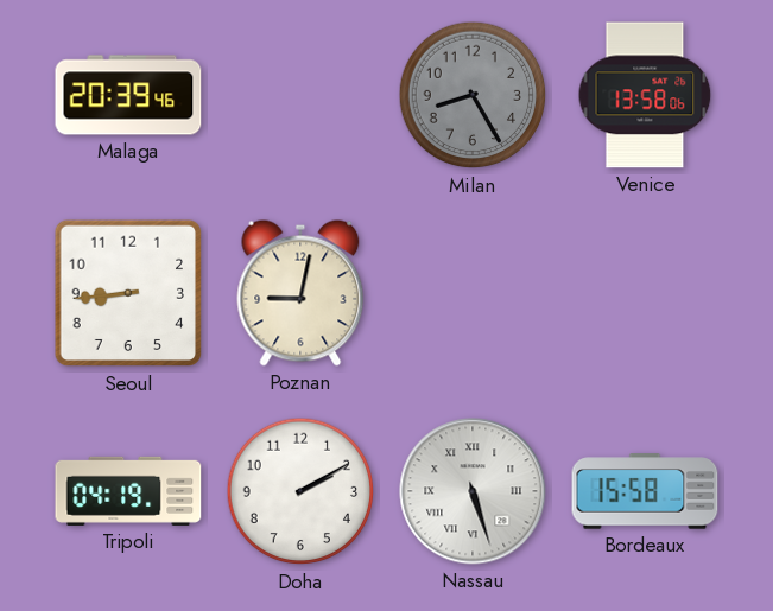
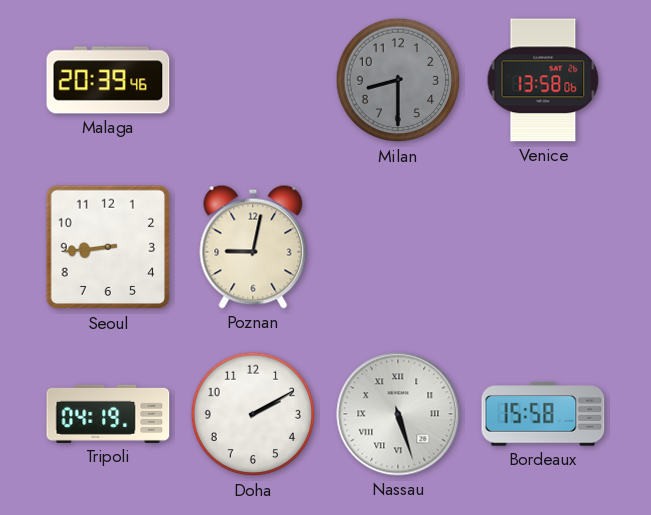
Milan: 8:25 -> 8:30 (398, 80)
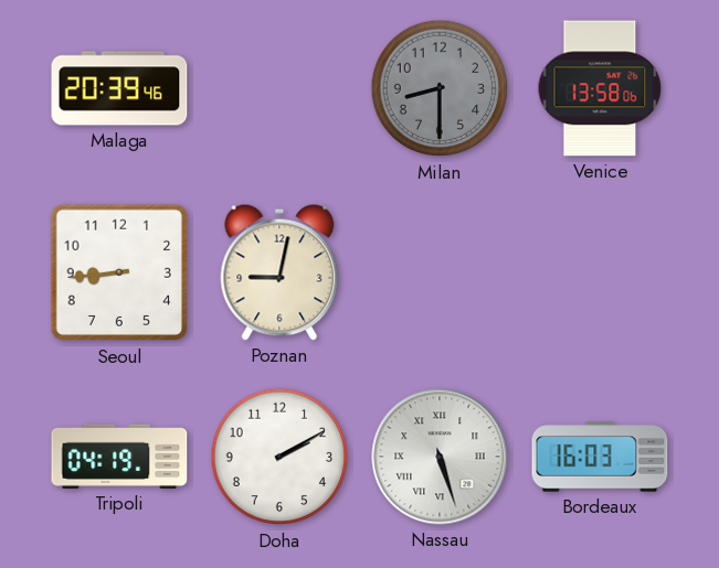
Bordeaux: 15:58 -> 16:03 (600, 457)
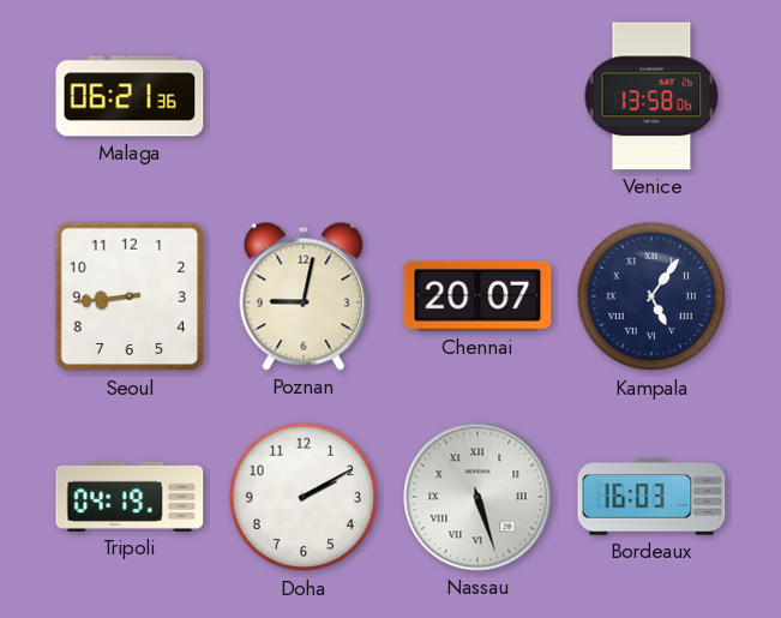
Malaga: 20:39 -> 06:21 (130, 96)
Milan: 8:30 -> none (440, 88)
Chennai: none -> 20:07 (477, 296)
Kampala: none -> 5:06 (651, 296)
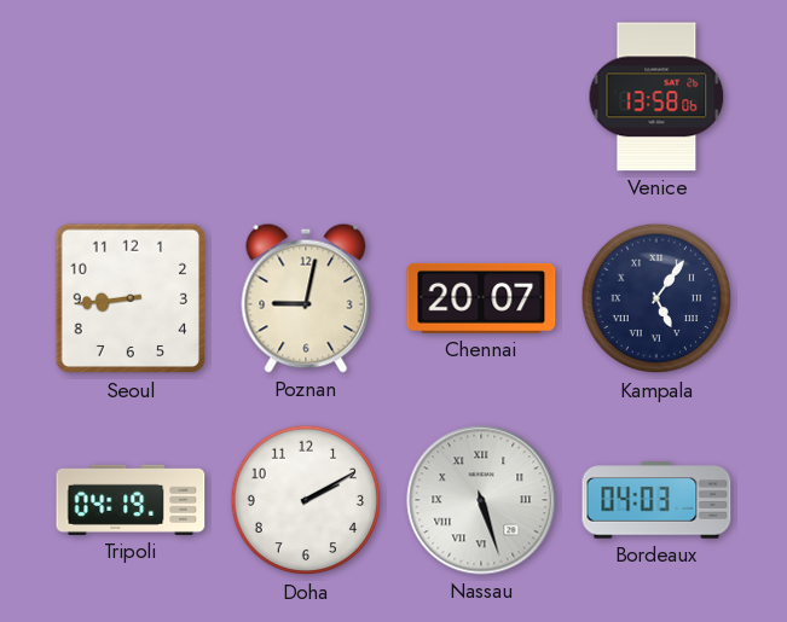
Malaga: 06:21 -> none (130, 96)
Bordeaux: 16:03 -> 04:03 (656, 500)
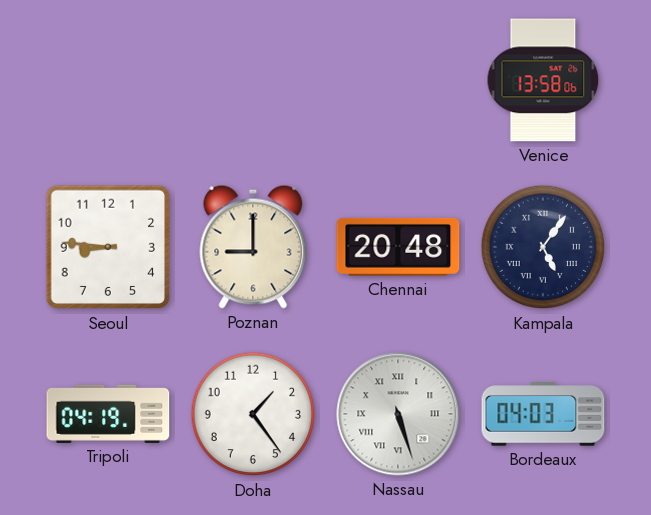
Seoul: 8:44 -> 8:46 (108, 247)
Poznan: 9:02 -> 9:00 (253, 247)
Chennai: 20:07 -> 20:48 (398, 247)
Doha: 2:10 -> 1:24 (253, 414)
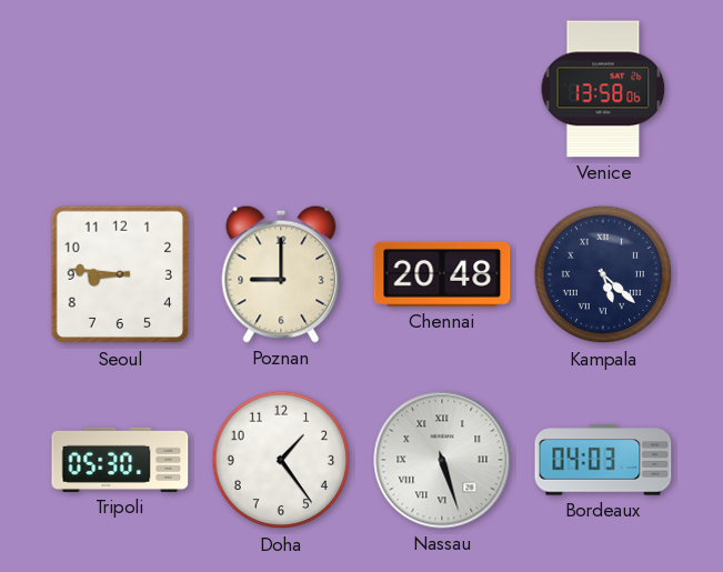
Kampala: 5:06 -> 5:22 (603, 274)
Tripoli: 04:19 -> 05:30 (120, 460)
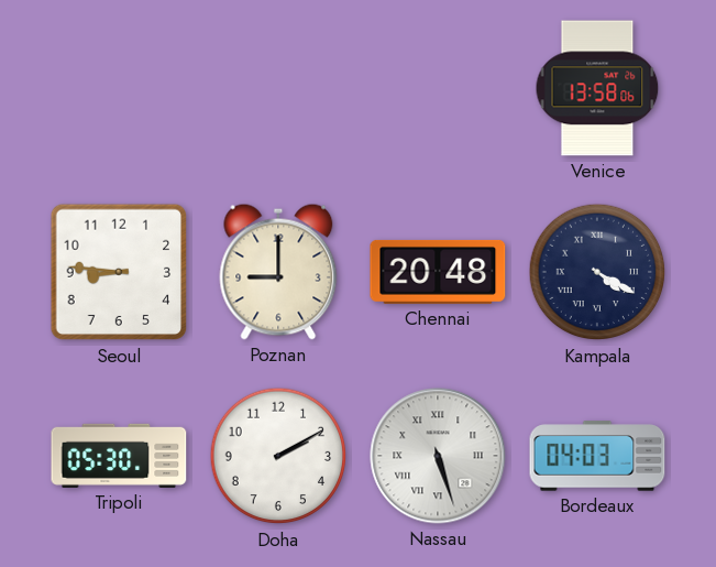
Kampala: 5:22 -> 4:20 (597, 272)
Doha: 1:24 -> 2:10 (278, 456)
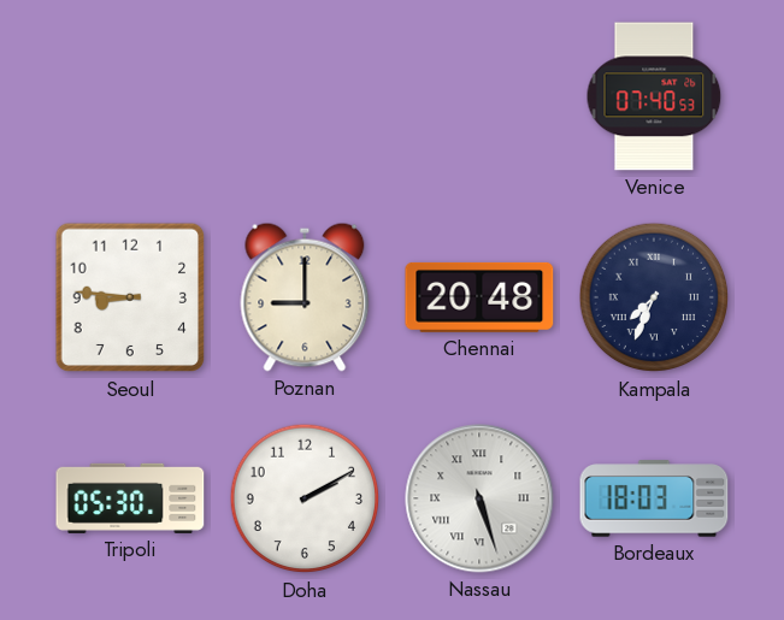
Venice: 13:58 -> 07:40 (654, 96)
Kampala: 4:20 -> 7:34 (654, 297)
Bordeaux: 04:03 -> 18:03 (654, 498)
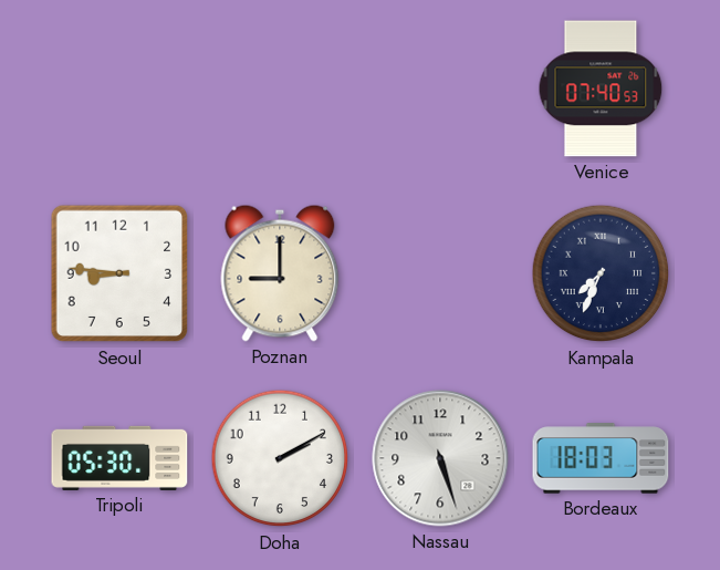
Chennai: 20:48 -> none (479, 297)
Nassau numerals: Roman -> Arabic (440, 458)
